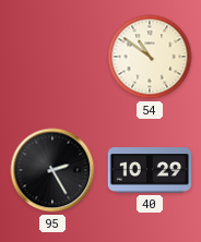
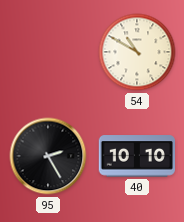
54: 10:51 -> 10:50 (137, 52)
40: 10:29 -> 10:10 (137, 156)
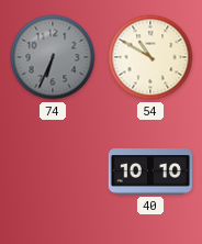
74: none -> 6:34 (53, 57)
95: 2:25 -> none (48, 156)
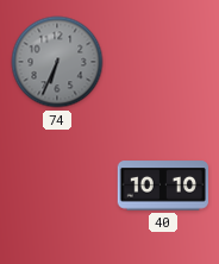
54: 10:50 -> none (150, 57)
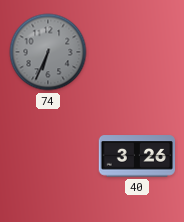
40: 10:10 -> 3:26 (137, 156)
